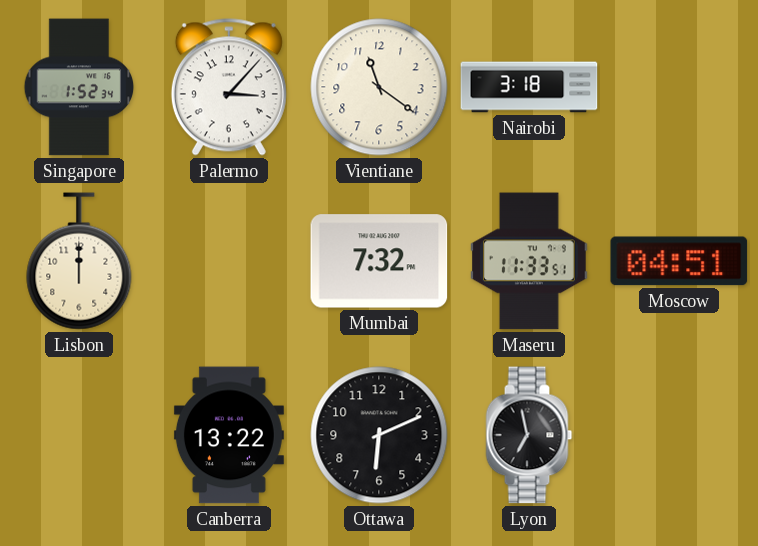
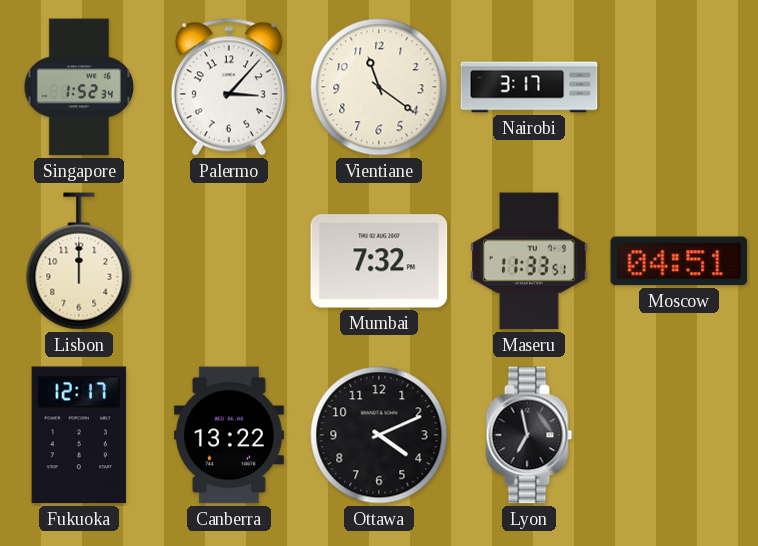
Nairobi: 3:18 -> 3:17 (529, 87)
Fukuoka: none -> 12:17 (79, 435)
Ottawa: 6:11 -> 4:11 (379, 435)
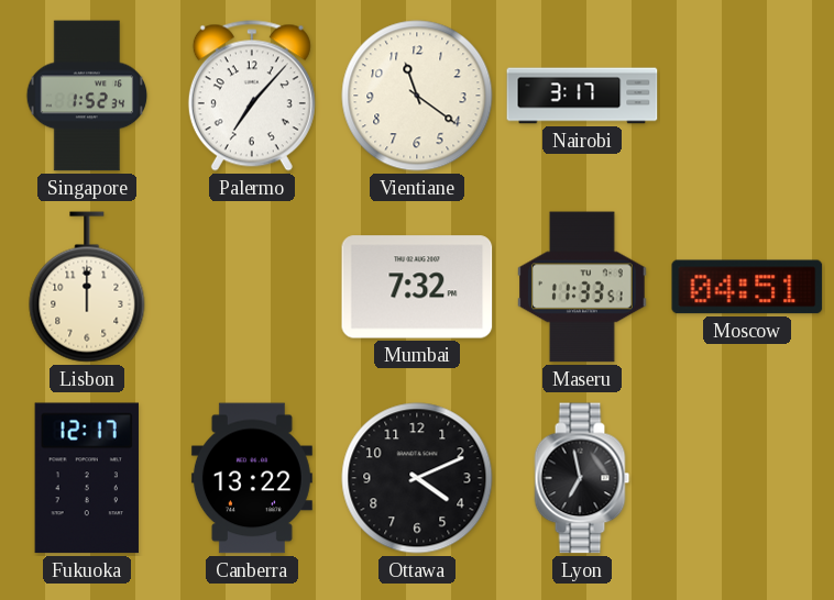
Palermo: 3:07 -> 7:07 (252, 96)
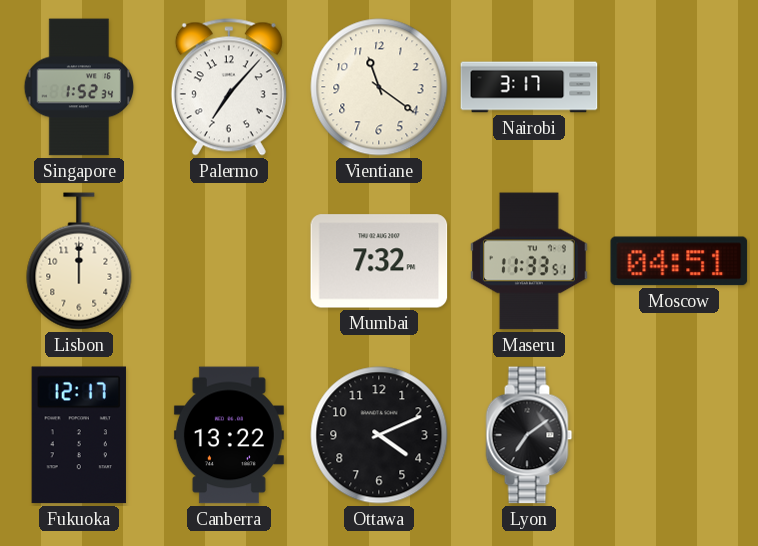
Lyon: 6:58 -> 7:09 (529, 435)
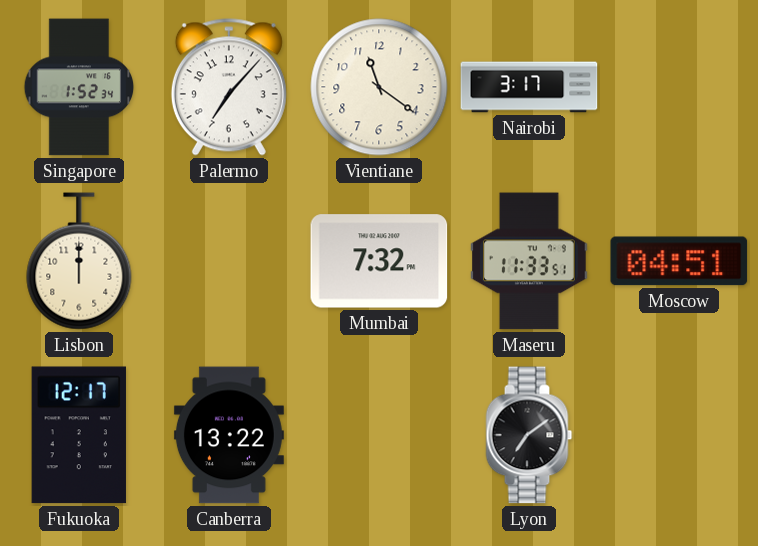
Ottawa: 4:11 -> none (379, 435)
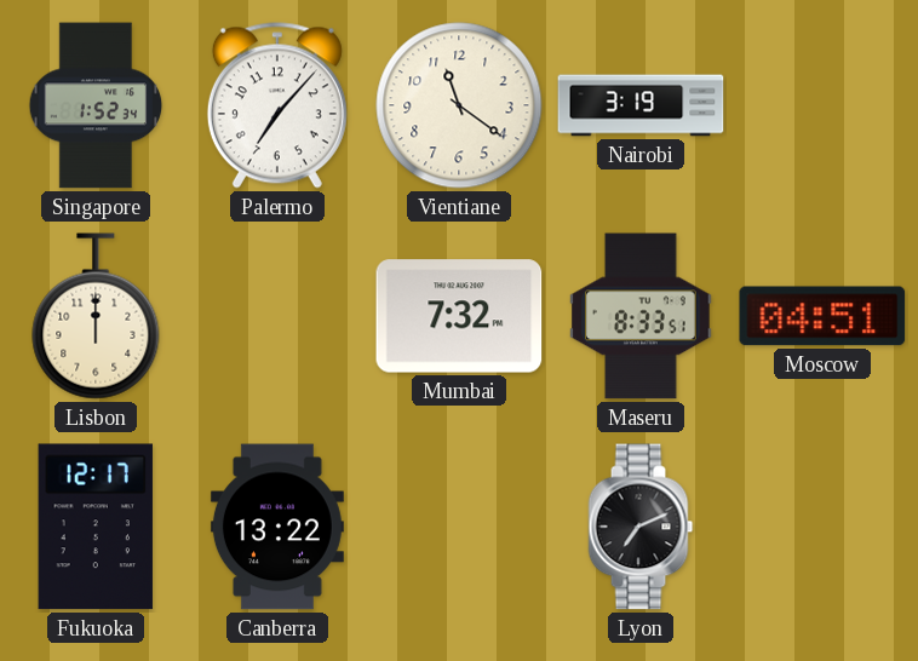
Nairobi: 3:17 -> 3:19 (641, 105)
Maseru: 11:33 -> 8:33 (641, 316)
Lyon: 7:09 -> 7:11 (641, 527)
